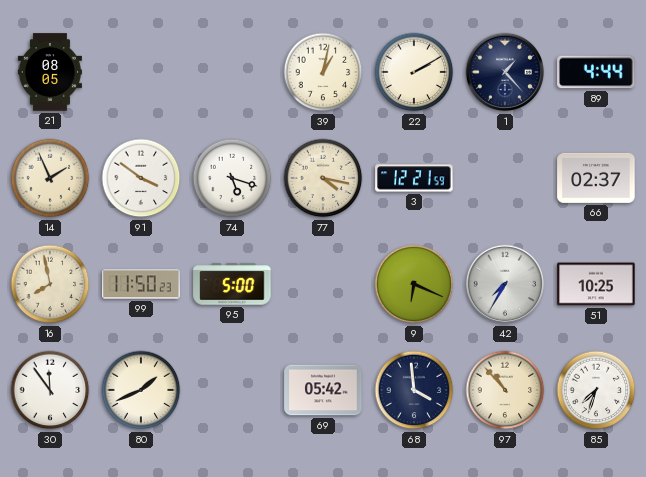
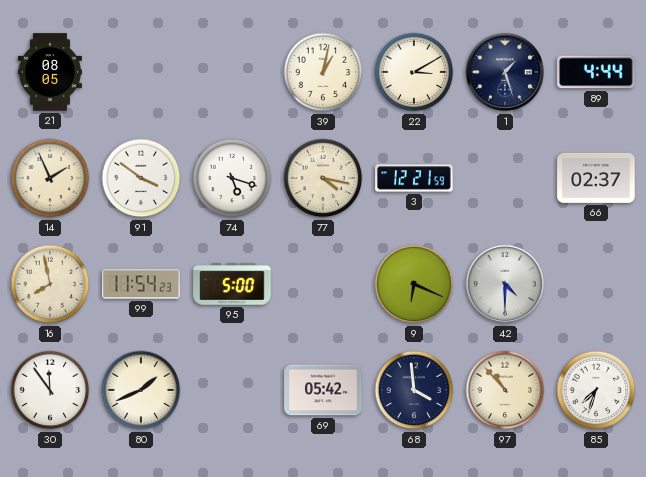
22: 2:10 -> 3:10 (414, 72)
1: 1:23 -> 1:27 (505, 72)
99: 11:50 -> 11:54 (141, 284)
42: 7:35 -> 4:30 (505, 284)
51: 10:25 -> none (596, 284)
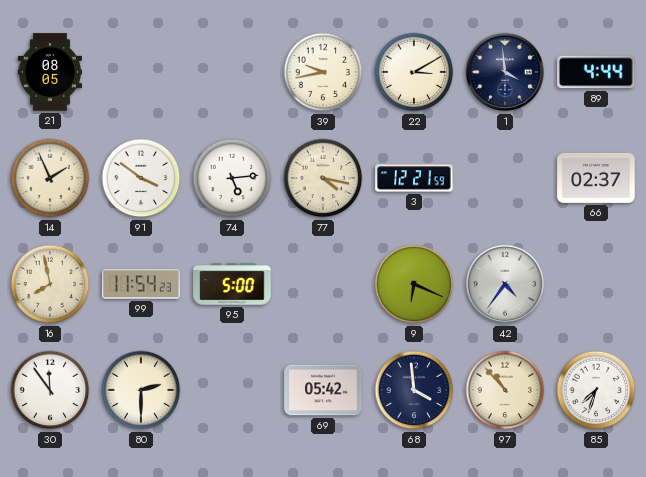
39: 1:02 -> 9:43 (323, 72)
1: 1:27 -> 3:59 (505, 72)
74: 5:18 -> 5:14 (232, 178)
42: 4:30 -> 4:36 (505, 284)
80: 1:41 -> 2:30 (141, 390)
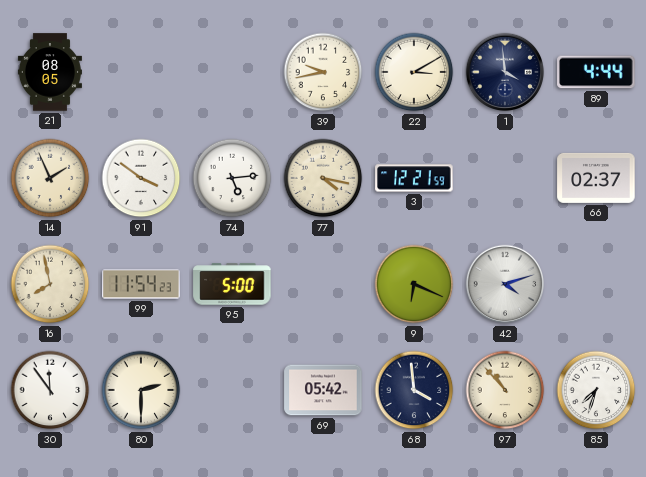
42: 4:36 -> 4:12 (505, 284)
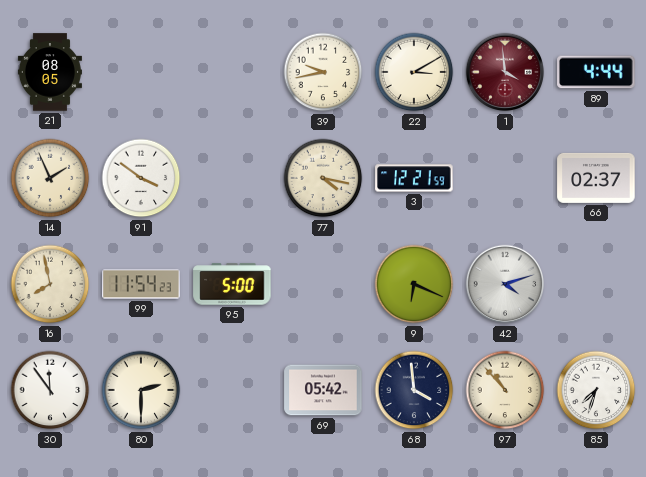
1 dial: navy -> burgundy (505, 72)
74: 5:14 -> none (232, 178)
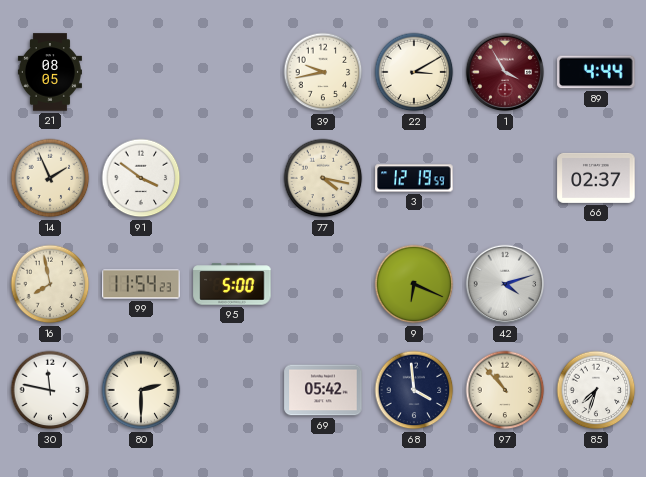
1: 3:59 -> 3:55 (505, 72)
3: 12:21 -> 12:19 (414, 178)
30: 11:54 -> 11:47 (50, 390)
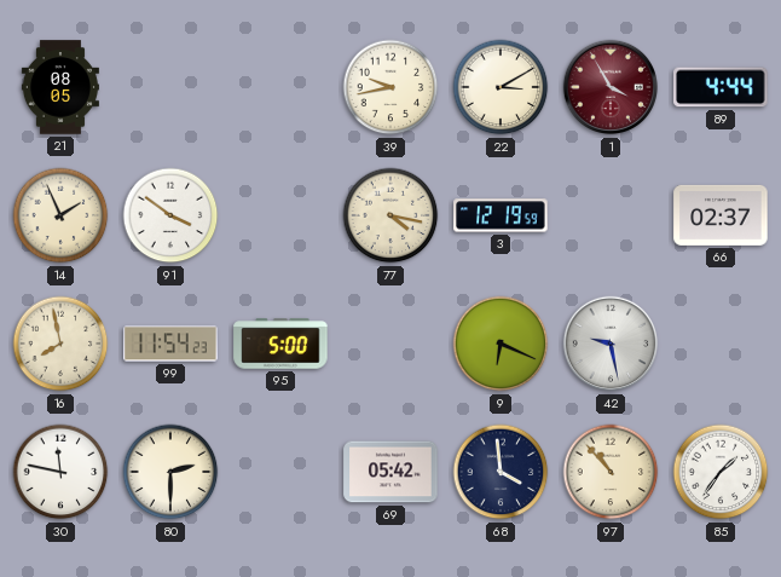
42: 4:12 -> 9:28 (611, 344)
85: 7:33 -> 1:36 (721, 472)
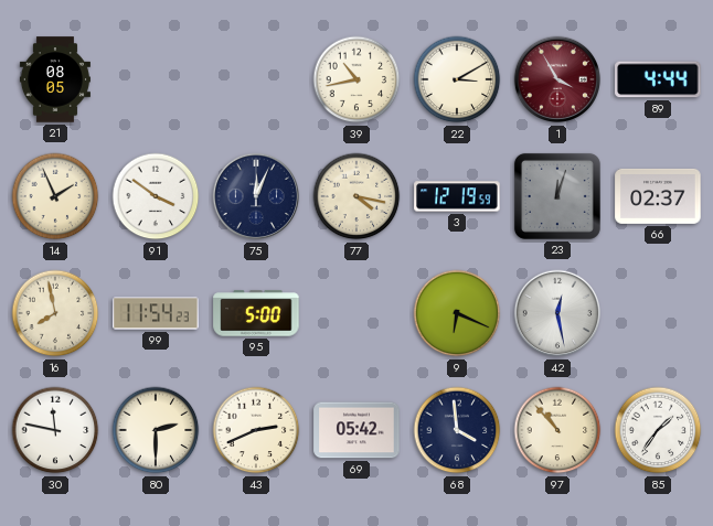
39: 9:43 -> 10:43 (356, 79)
75: none -> 12:04 (256, 196)
23: none -> 12:03 (557, 196)
42: 9:28 -> 12:28 (557, 313)
43: none -> 2:41 (256, 430)
